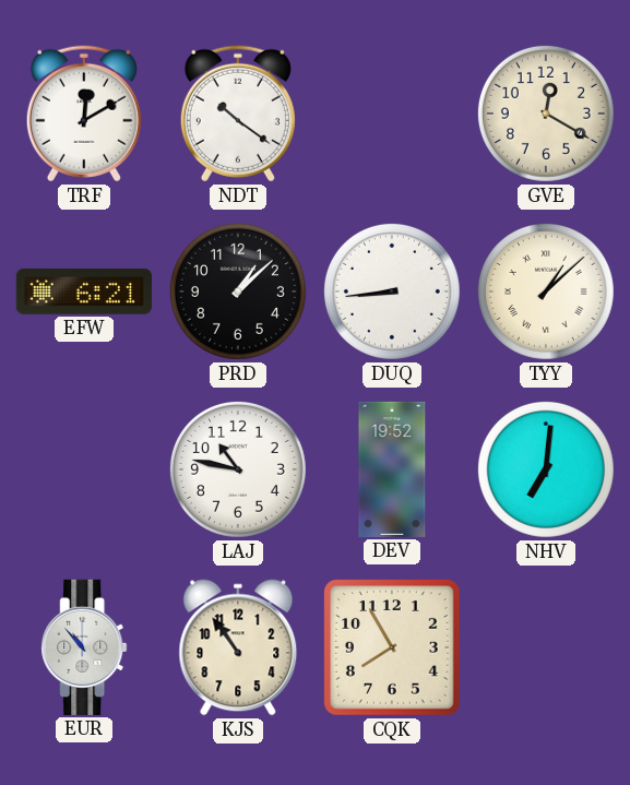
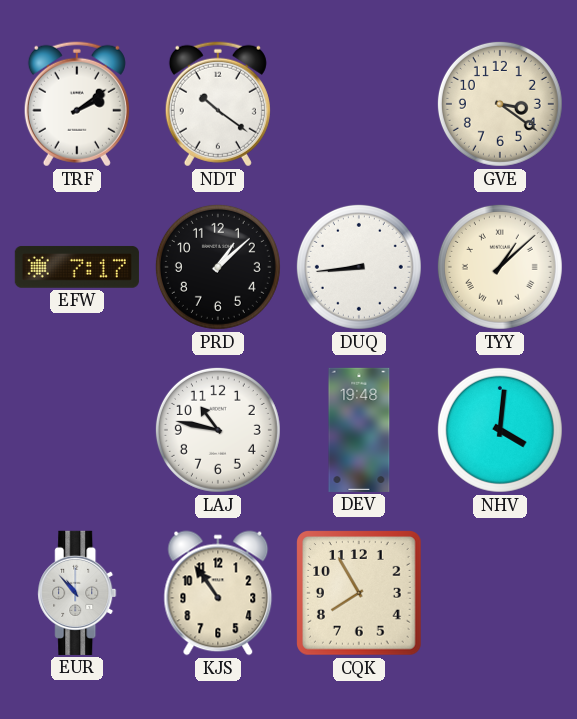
TRF: 12:10 -> 2:09 (77, 104)
GVE: 12:20 -> 3:21 (500, 104)
EFW: 6:21 -> 7:17 (77, 267)
DEV: 19:52 -> 19:48 (359, 430)
NHV: 7:01 -> 4:01 (500, 430)
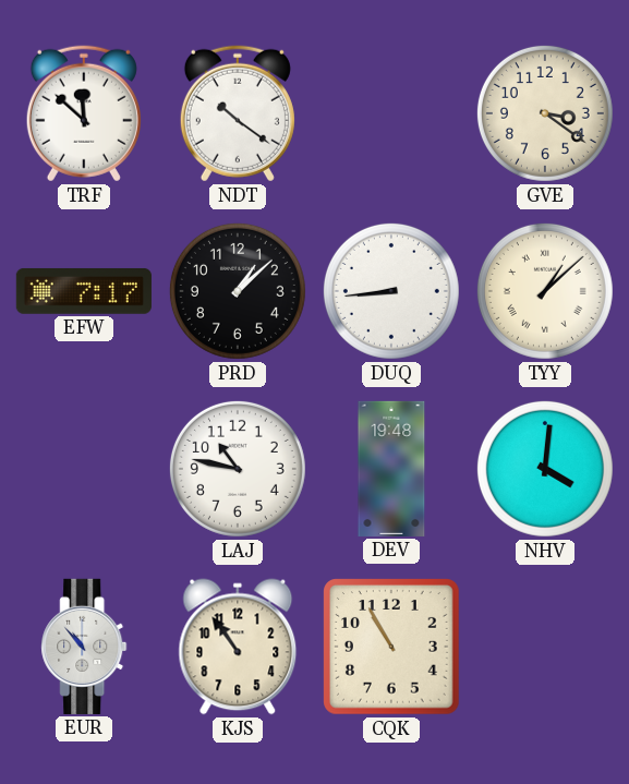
TRF: 2:09 -> 11:52 (84, 113)
CQK: 7:55 -> 10:55 (392, 648)
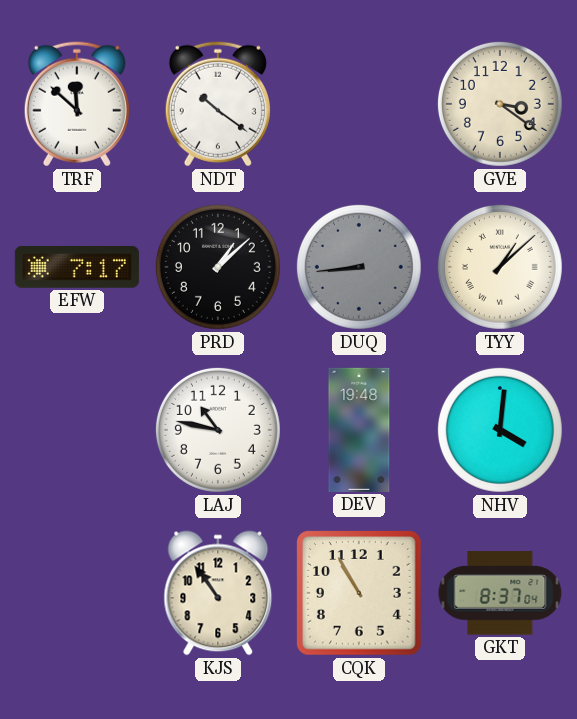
DUQ dial: white -> grey (359, 267)
EUR: 10:53 -> none (84, 647)
GKT: none -> 8:37 (500, 593)
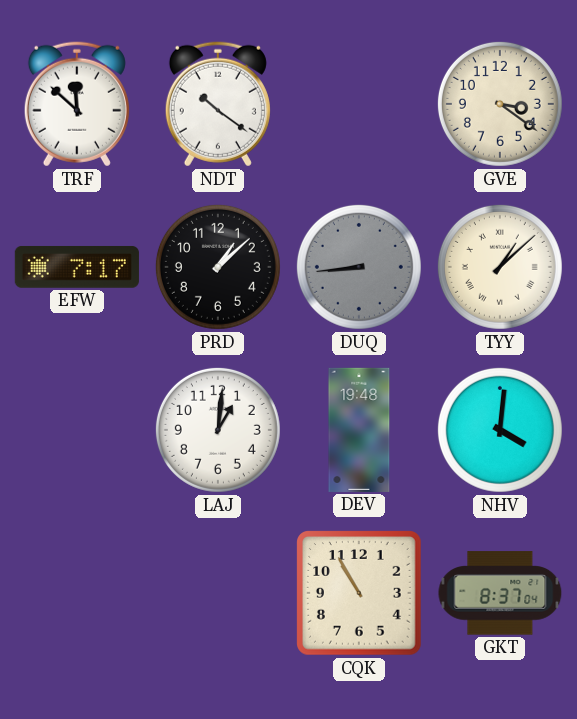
LAJ: 10:47 -> 1:01 (218, 430)
KJS: 10:54 -> none (218, 593)
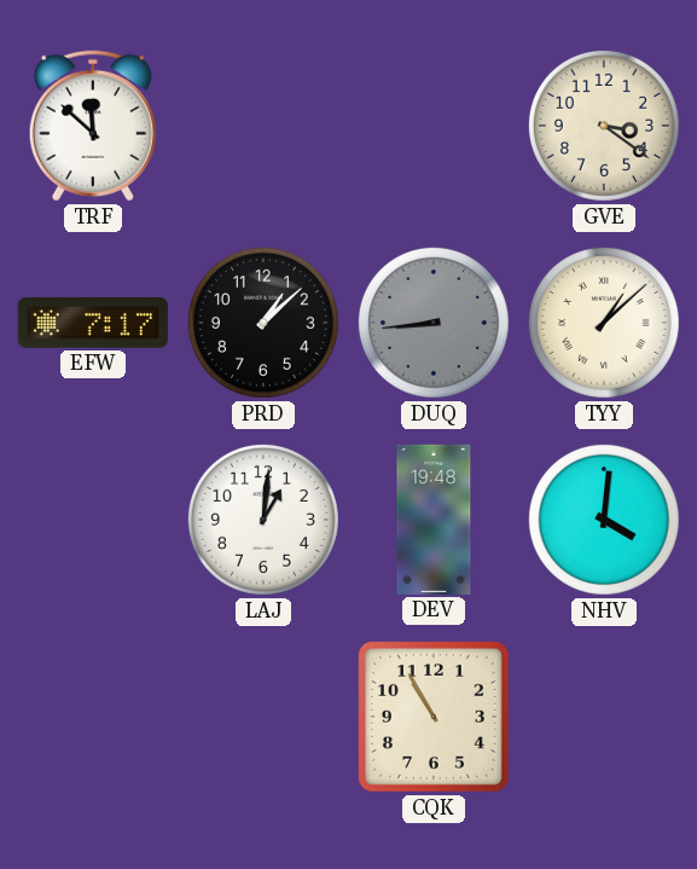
NDT: 10:21 -> none (218, 104)
GKT: 8:37 -> none (500, 593)
